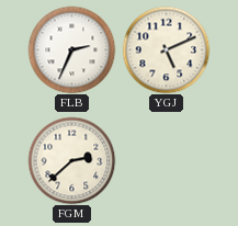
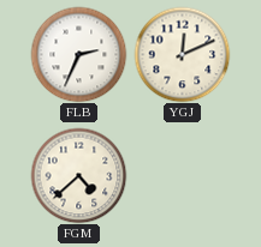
YGJ: 5:11 -> 12:11 (182, 54)
FGM: 2:38 -> 4:38 (78, 175)
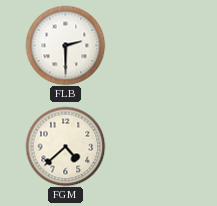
FLB: 2:34 -> 2:30 (65, 45)
YGJ: 12:11 -> none (182, 54)
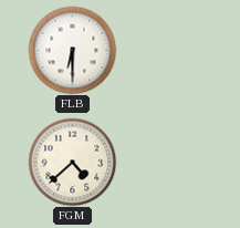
FLB: 2:30 -> 6:30 (72, 50)
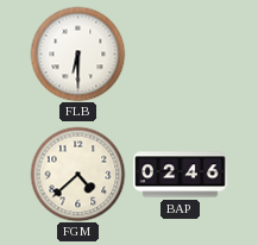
BAP: none -> 02:46 (181, 175)
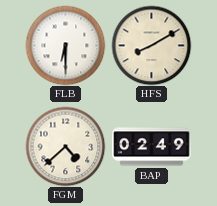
HFS: none -> 8:10 (151, 45)
BAP: 02:46 -> 02:49 (152, 147)
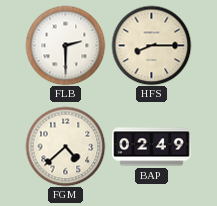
FLB: 6:30 -> 2:30 (65, 45)
HFS: 8:10 -> 8:15 (151, 45)
